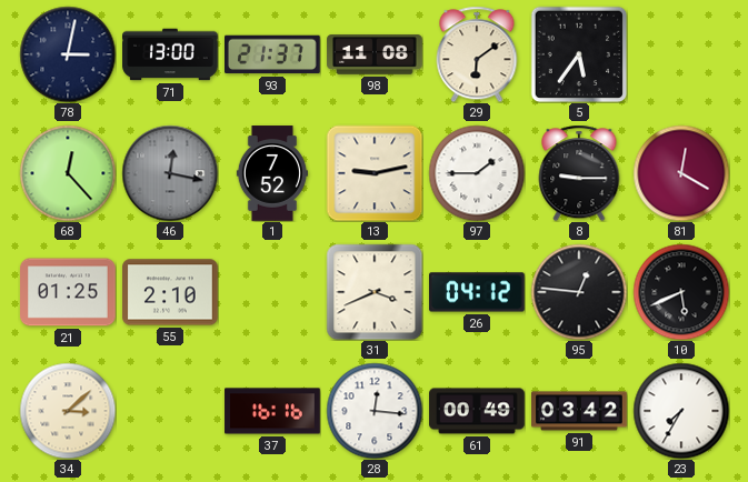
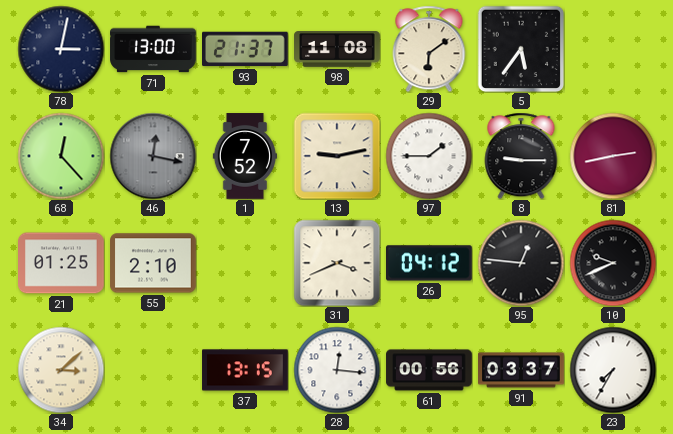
81: 12:20 -> 2:43 (613, 156)
10: 5:41 -> 9:41 (613, 263)
37: 16:16 -> 13:15 (245, 370)
61: 00:49 -> 00:56 (429, 370)
91: 03:42 -> 03:37 (521, 370)
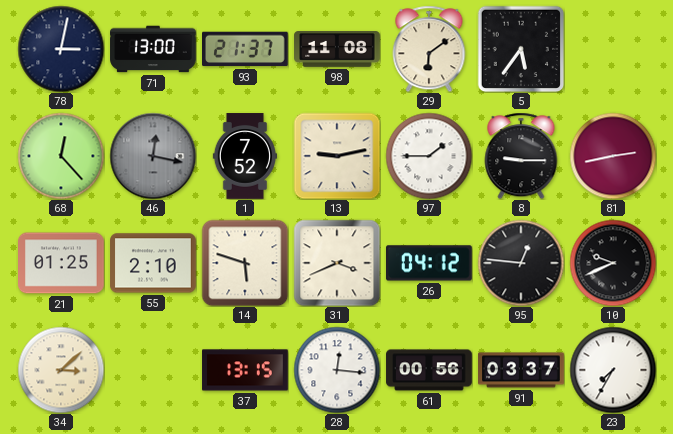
14: none -> 5:48 (245, 263)
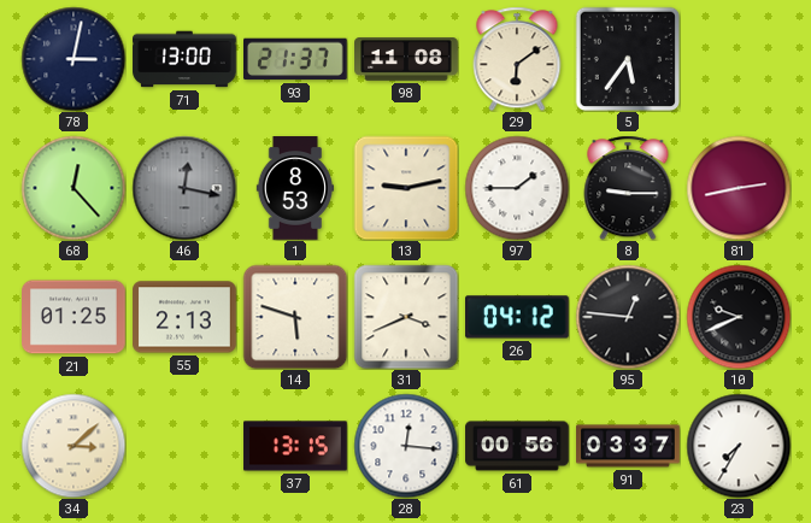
1: 7:52 -> 8:53 (294, 188)
55: 2:10 -> 2:13 (184, 317)
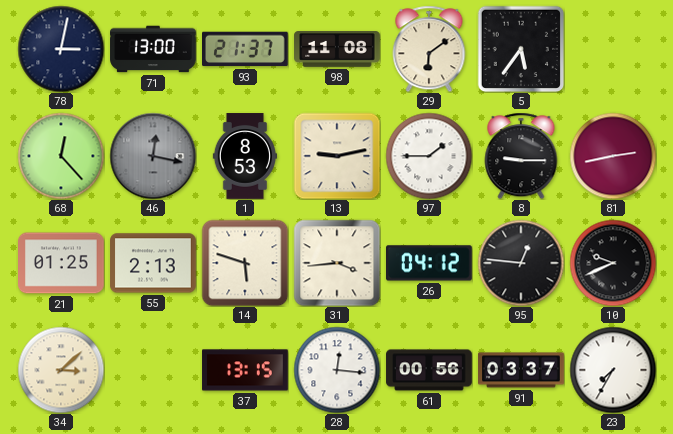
31: 3:41 -> 3:44 (337, 263)
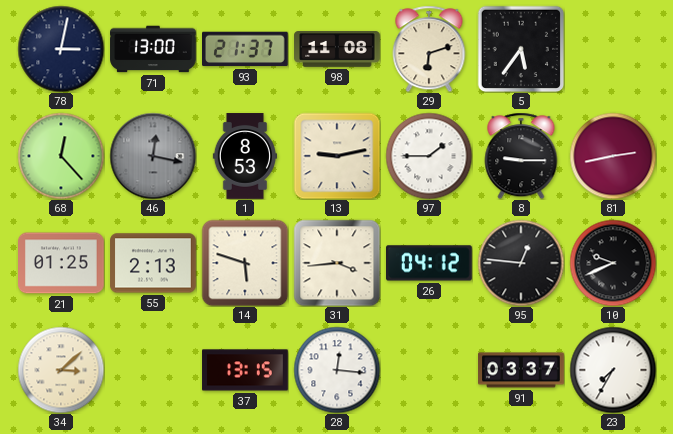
29: 6:09 -> 6:12 (429, 49)
61: 00:56 -> none (429, 370)
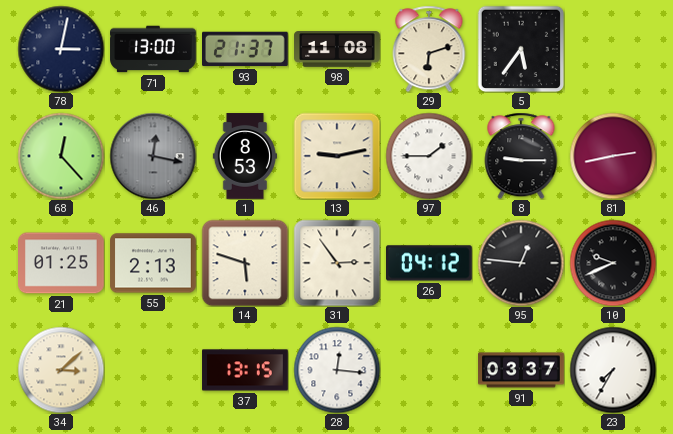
31: 3:44 -> 2:54 (337, 263)
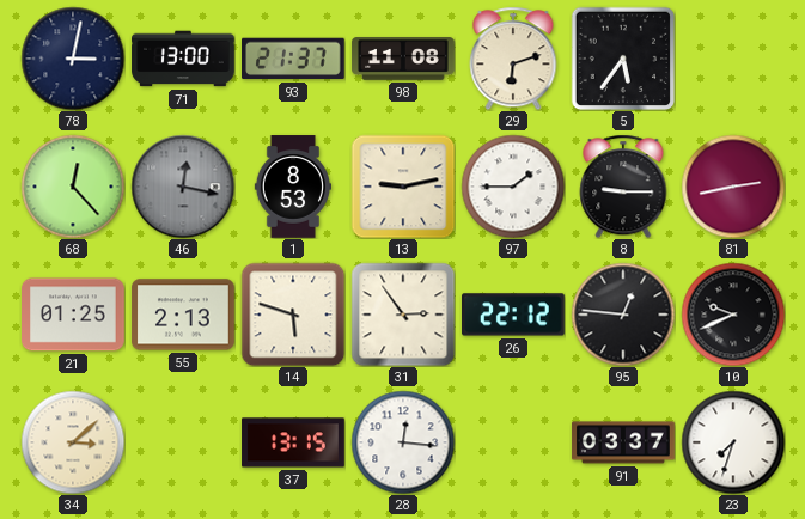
26: 04:12 -> 22:12 (514, 315)
23: 7:35 -> 7:33 (733, 442)
